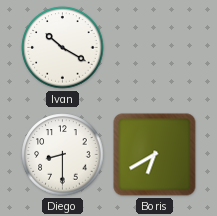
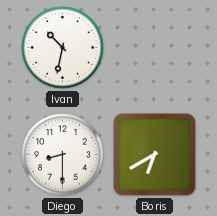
Ivan: 10:20 -> 10:32 (63, 48)
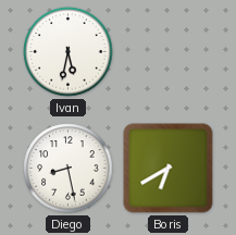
Ivan: 10:32 -> 5:32 (69, 52)
Diego: 8:30 -> 8:28 (69, 169)
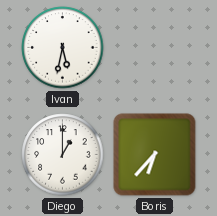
Diego: 8:28 -> 1:00 (63, 155)
Boris: 6:40 -> 6:37 (155, 155)
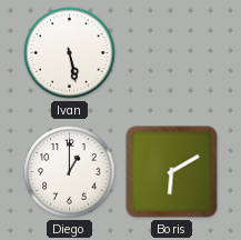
Ivan: 5:32 -> 5:28 (70, 53)
Boris: 6:37 -> 6:10 (172, 172)
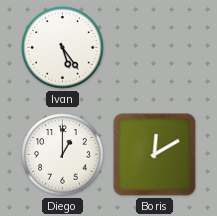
Ivan: 5:28 -> 5:24 (63, 48)
Boris: 6:10 -> 12:10 (155, 155)
